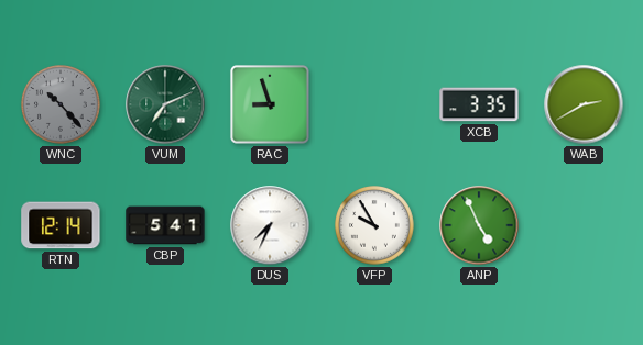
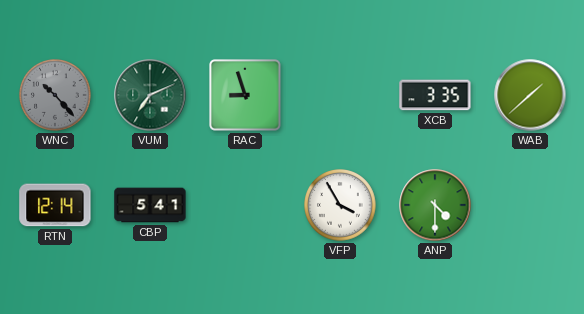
WAB: 2:40 -> 1:38 (530, 95)
DUS: 7:34 -> none (270, 225)
VFP: 9:55 -> 3:55 (341, 206)
ANP: 4:56 -> 4:30 (435, 205)
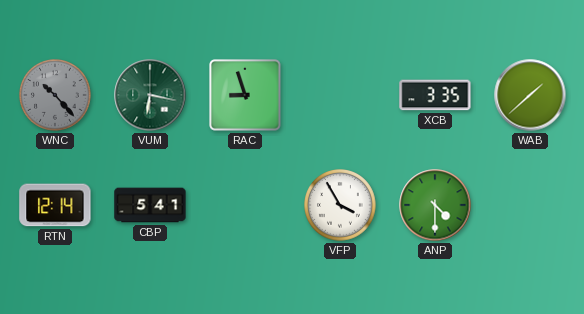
VUM: 7:11 -> 6:17 (150, 95)
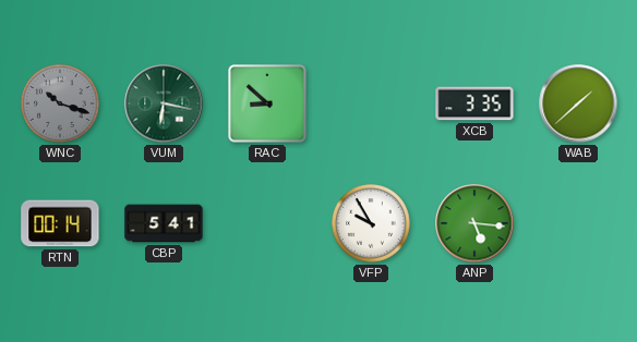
WNC: 10:23 -> 10:18 (61, 105)
RAC: 8:57 -> 8:52 (268, 105)
RTN: 12:14 -> 00:14 (60, 223)
VFP: 3:55 -> 9:55 (372, 224)
ANP: 4:30 -> 5:16 (474, 223)
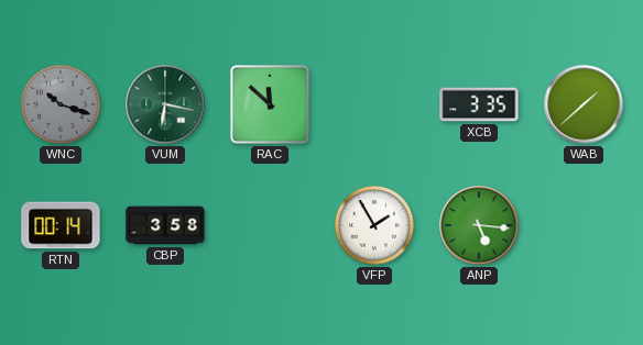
RAC: 8:52 -> 11:52 (271, 105)
CBP: 5:41 -> 3:58 (165, 225)
VFP: 9:55 -> 1:55 (375, 226)
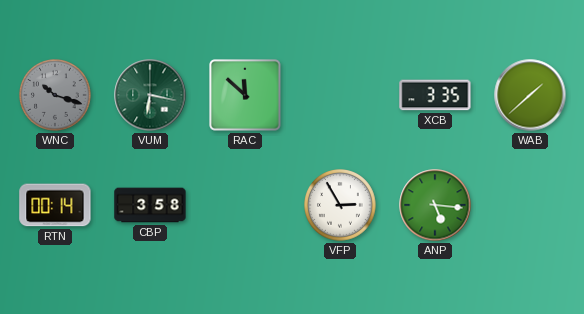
VFP: 1:55 -> 2:55 (341, 206)
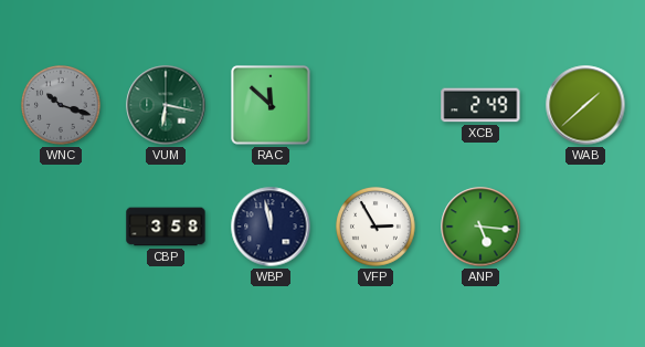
XCB: 3:35 -> 2:49 (480, 105)
RTN: 00:14 -> none (55, 205)
WBP: none -> 11:58 (271, 227)
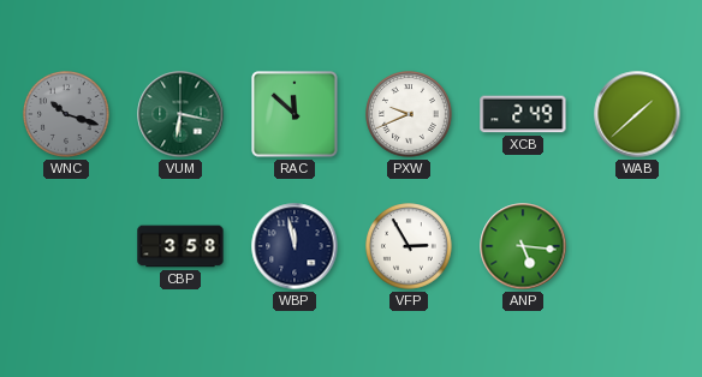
PXW: none -> 9:41 (410, 115)
